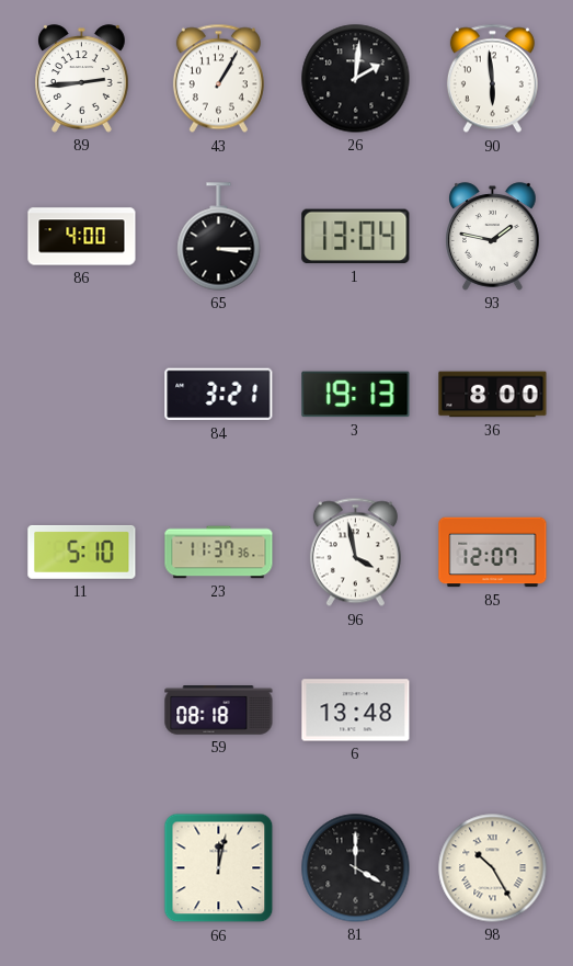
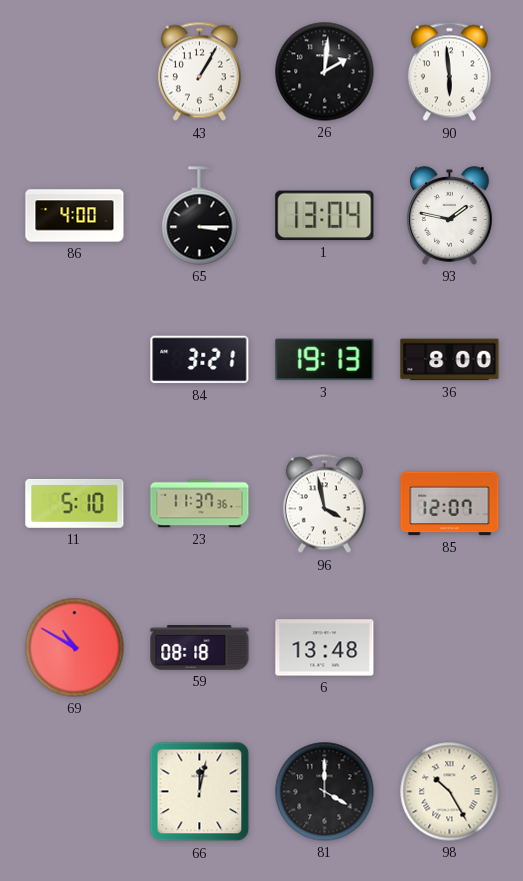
89: 2:44 -> none (82, 79)
69: none -> 10:50 (75, 648)
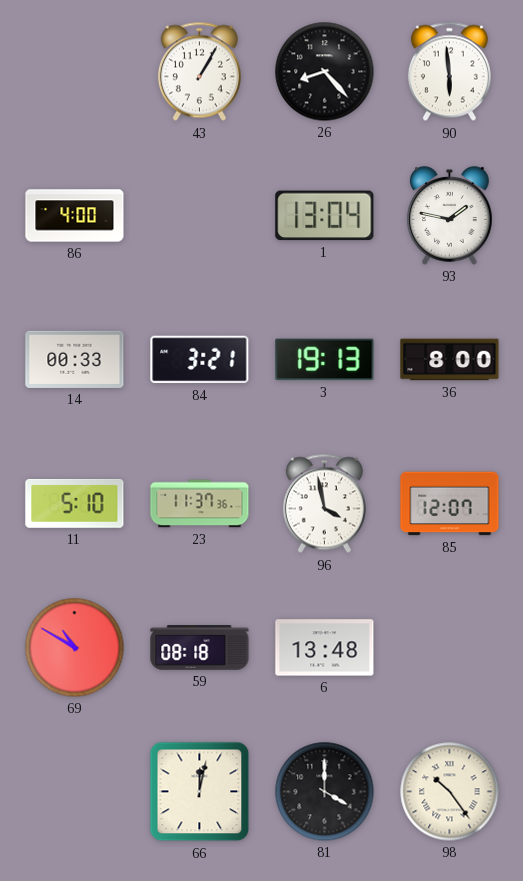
26: 2:01 -> 8:23 (325, 72)
65: 3:15 -> none (200, 216)
14: none -> 00:33 (75, 359)
98: 10:25 -> 10:24 (450, 792)
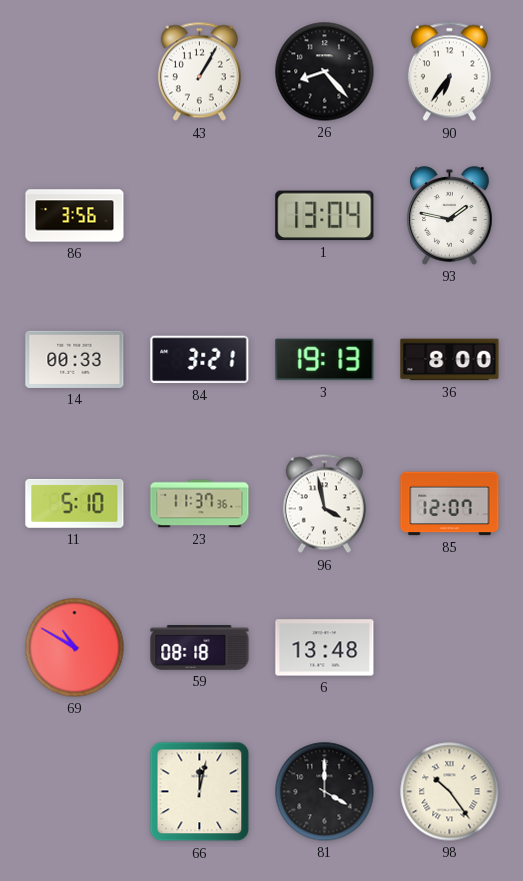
90: 5:59 -> 6:36 (449, 72)
86: 4:00 -> 3:56 (75, 216)
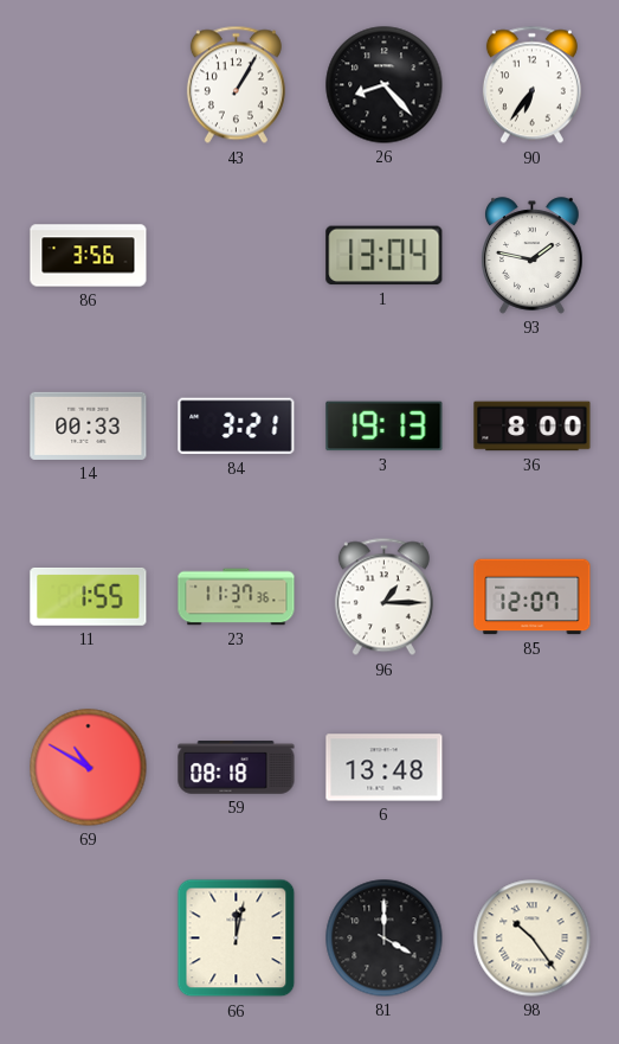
11: 5:10 -> 1:55 (89, 596)
96: 3:58 -> 1:15 (383, 597)
